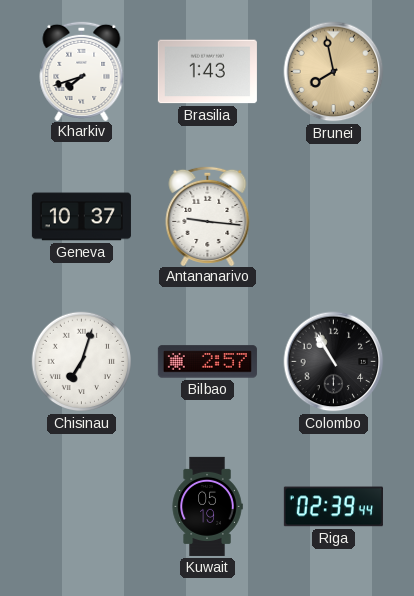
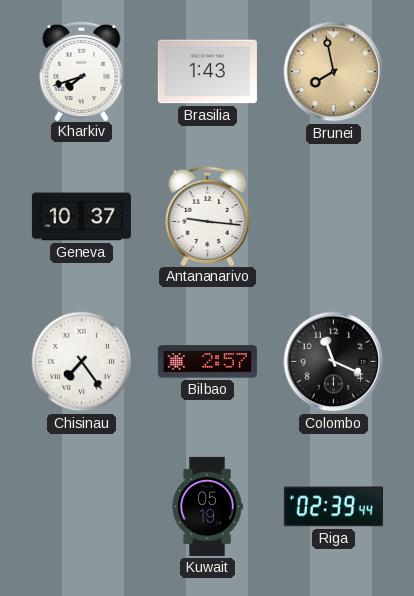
Chisinau: 7:03 -> 7:24 (82, 362)
Colombo: 10:55 -> 11:19 (334, 362)
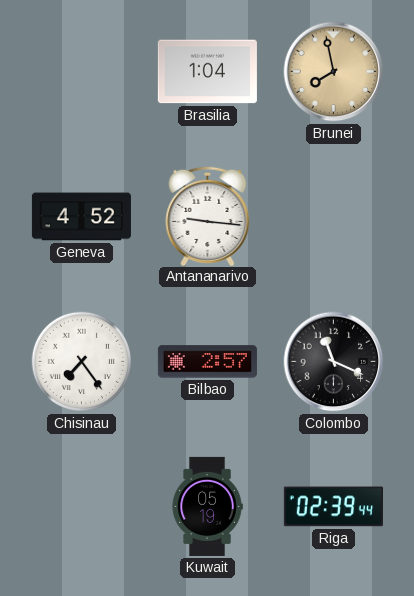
Kharkiv: 7:42 -> none (82, 70)
Brasilia: 1:43 -> 1:04 (207, 72)
Geneva: 10:37 -> 4:52 (81, 217)
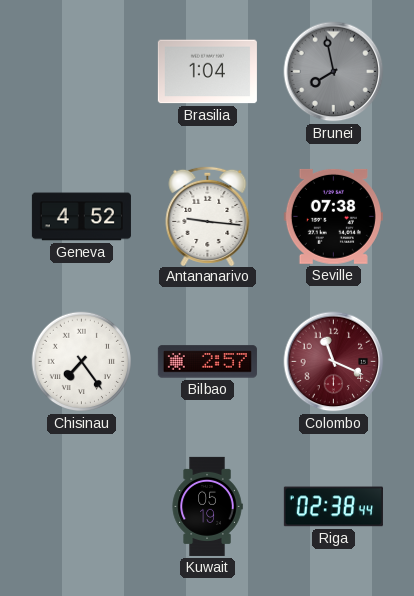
Brunei dial: champagne -> grey (334, 72)
Seville: none -> 07:38 (333, 216)
Colombo dial: black -> burgundy (334, 362)
Riga: 02:39 -> 02:38 (333, 507)
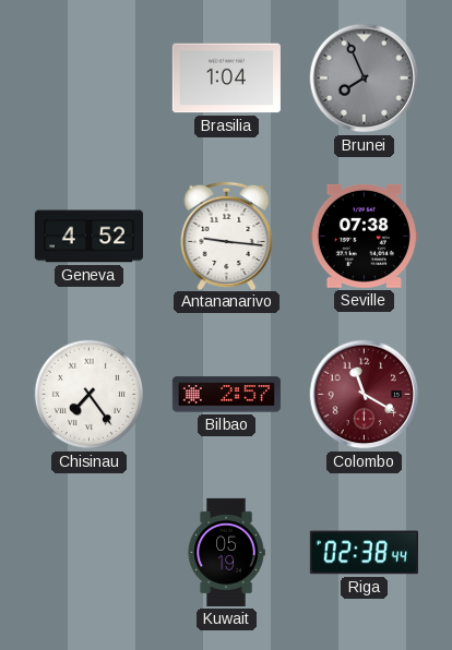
Brunei: 7:58 -> 7:56 (365, 79)
Colombo: 11:19 -> 11:20 (365, 395)
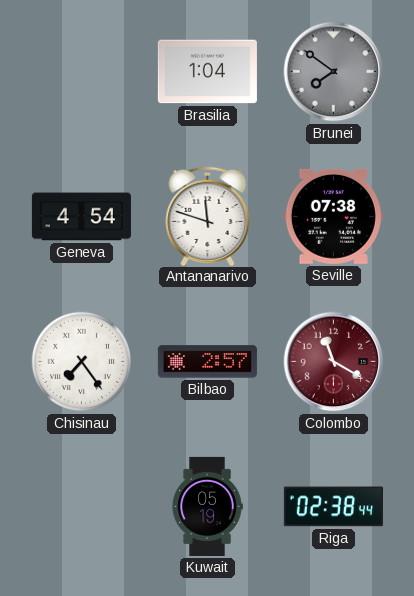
Brunei: 7:56 -> 7:51 (334, 72)
Geneva: 4:52 -> 4:54 (81, 217)
Antananarivo: 9:16 -> 11:48 (208, 215)
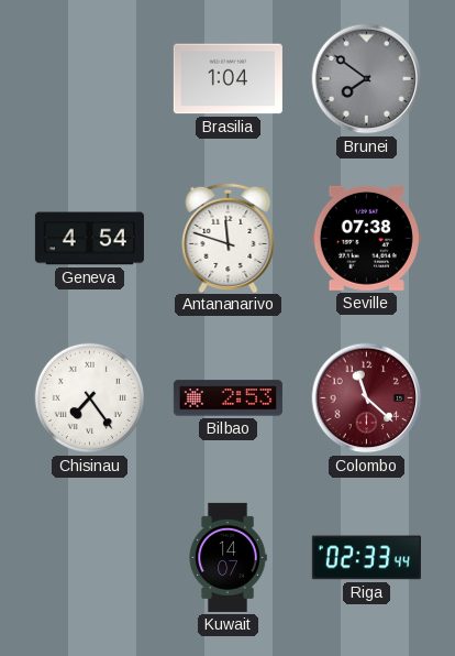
Bilbao: 2:57 -> 2:53 (227, 398)
Colombo: 11:20 -> 11:22 (367, 398)
Kuwait: 05:19 -> 14:07 (227, 557)
Riga: 02:38 -> 02:33 (366, 558)
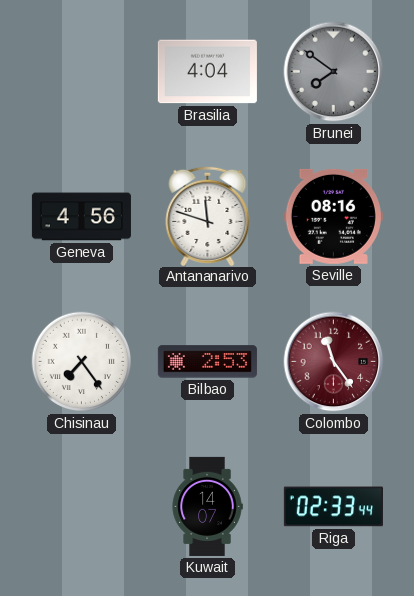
Brasilia: 1:04 -> 4:04 (207, 72)
Geneva: 4:54 -> 4:56 (81, 217)
Seville: 07:38 -> 08:16 (333, 216)
Colombo: 11:22 -> 11:24 (334, 362)
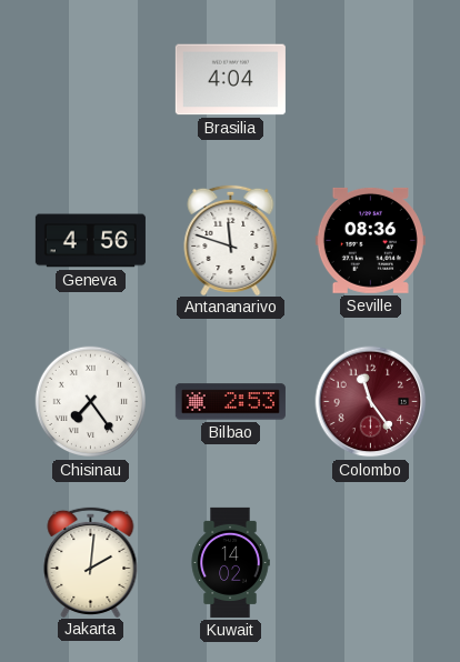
Brunei: 7:51 -> none (334, 72)
Seville: 08:16 -> 08:36 (370, 240)
Jakarta: none -> 2:01 (91, 561)
Kuwait: 14:07 -> 14:02 (230, 562)
Riga: 02:33 -> none (333, 507)
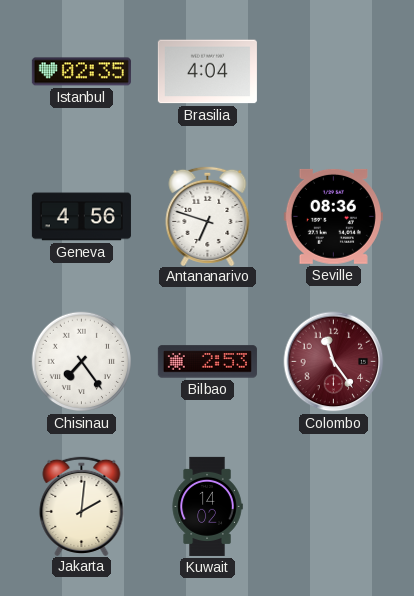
Istanbul: none -> 02:35 (81, 72)
Antananarivo: 11:48 -> 6:48 (208, 215)
